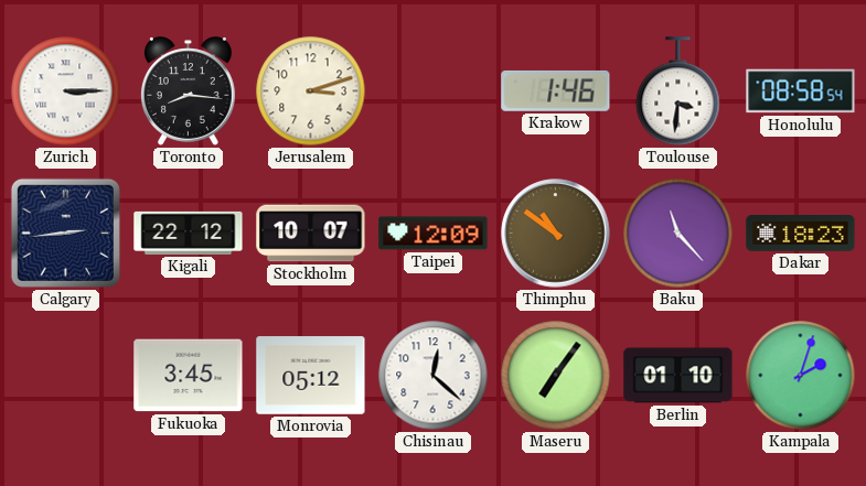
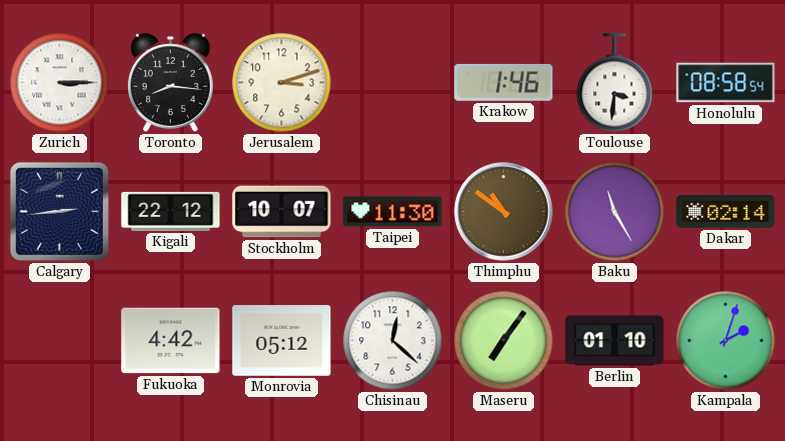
Taipei: 12:09 -> 11:30 (393, 212)
Baku: 11:23 -> 11:25 (615, 212)
Dakar: 18:23 -> 02:14 (726, 212)
Fukuoka: 3:45 -> 4:42 (171, 341)
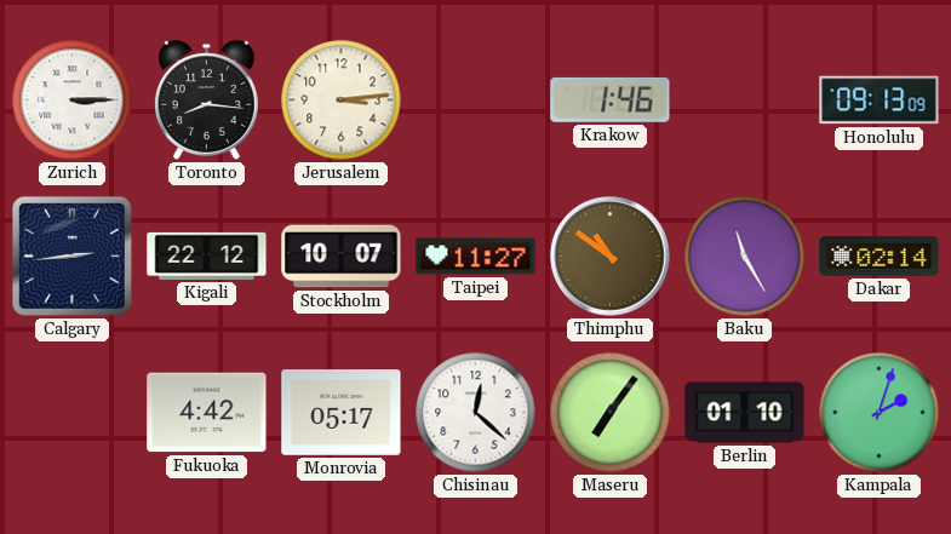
Jerusalem: 3:12 -> 3:14 (342, 101)
Toulouse: 3:31 -> none (615, 83)
Honolulu: 08:58 -> 09:13 (880, 101)
Taipei: 11:30 -> 11:27 (476, 257)
Monrovia: 05:12 -> 05:17 (342, 413)
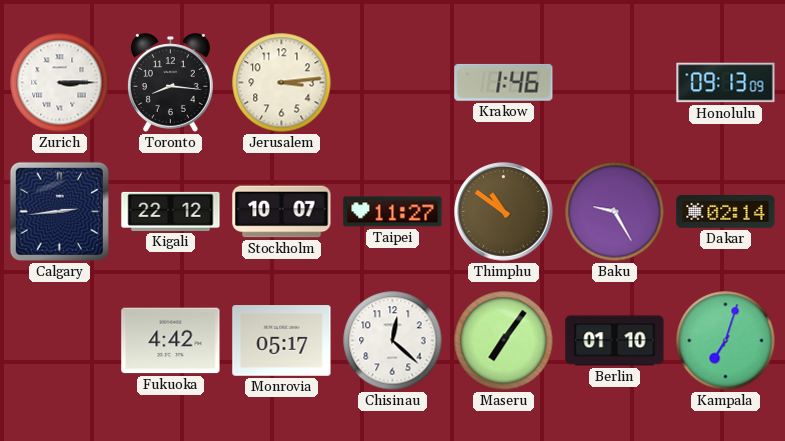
Baku: 11:25 -> 9:25 (615, 212)
Kampala: 2:03 -> 7:03 (726, 341)
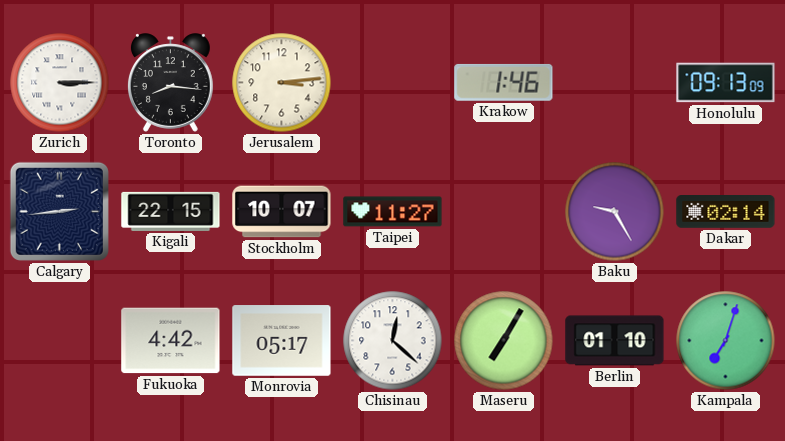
Kigali: 22:12 -> 22:15 (171, 211)
Thimphu: 10:51 -> none (504, 212)
Maseru: 7:06 -> 7:05 (504, 341)
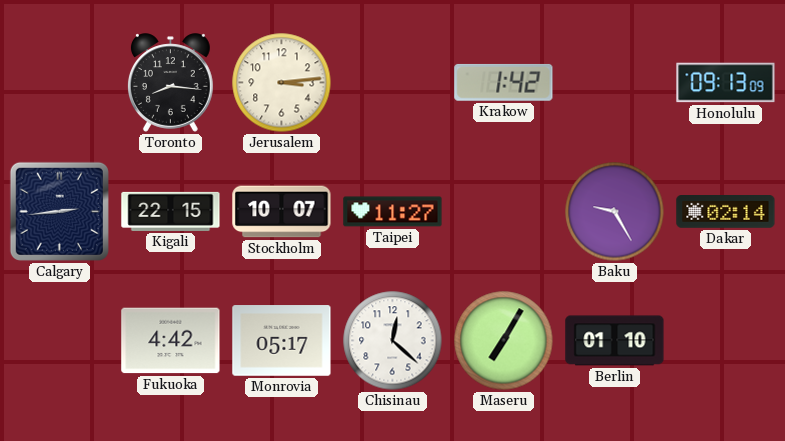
Zurich: 3:15 -> none (60, 83)
Krakow: 1:46 -> 1:42 (504, 82)
Kampala: 7:03 -> none (726, 341)
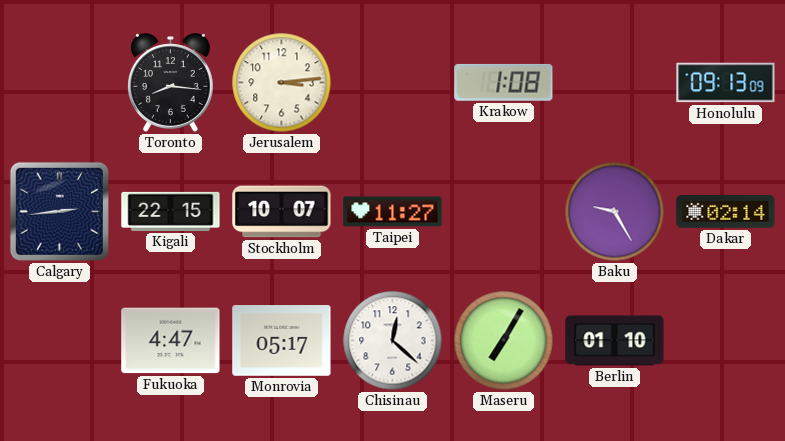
Krakow: 1:42 -> 1:08 (504, 82)
Fukuoka: 4:42 -> 4:47 (171, 341)
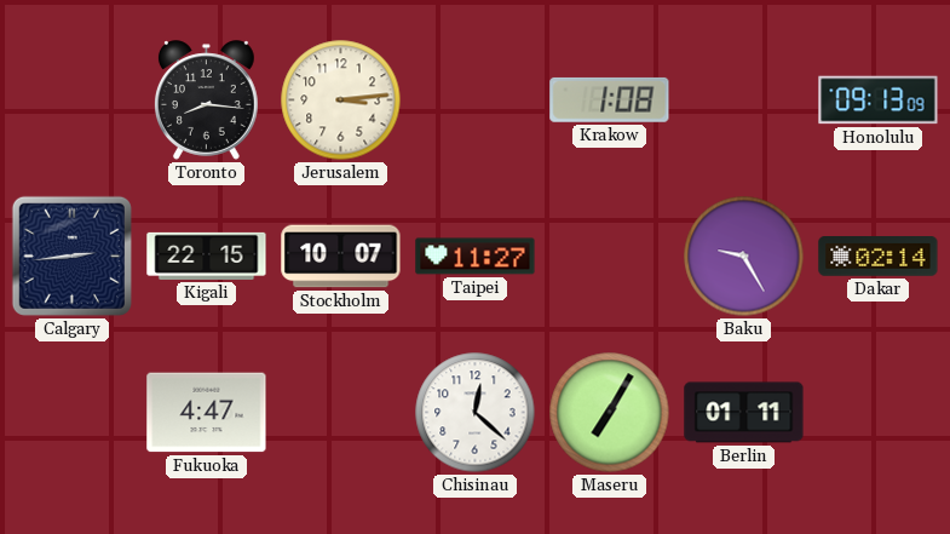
Monrovia: 05:17 -> none (282, 341)
Berlin: 01:10 -> 01:11 (744, 413)
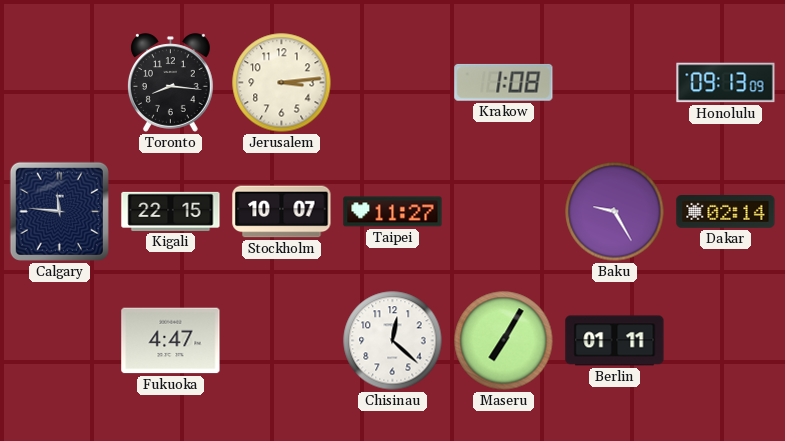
Calgary: 2:44 -> 11:46 (59, 211)
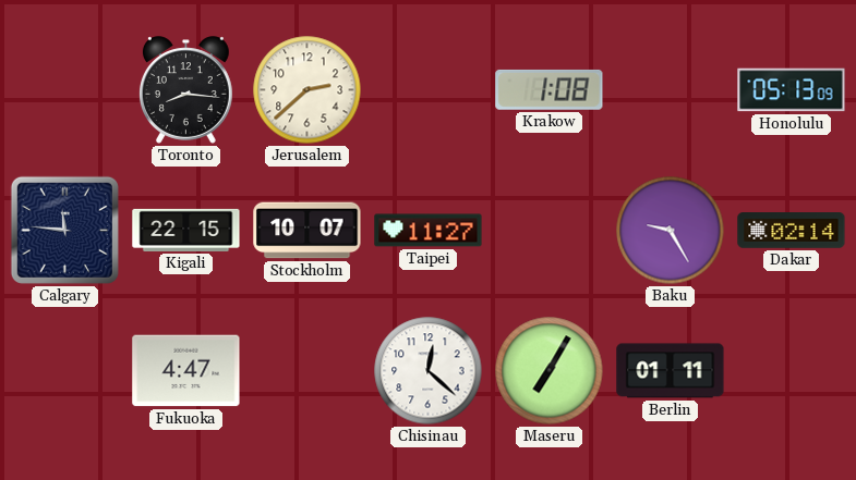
Jerusalem: 3:14 -> 2:38 (308, 90)
Honolulu: 09:13 -> 05:13 (792, 90)
